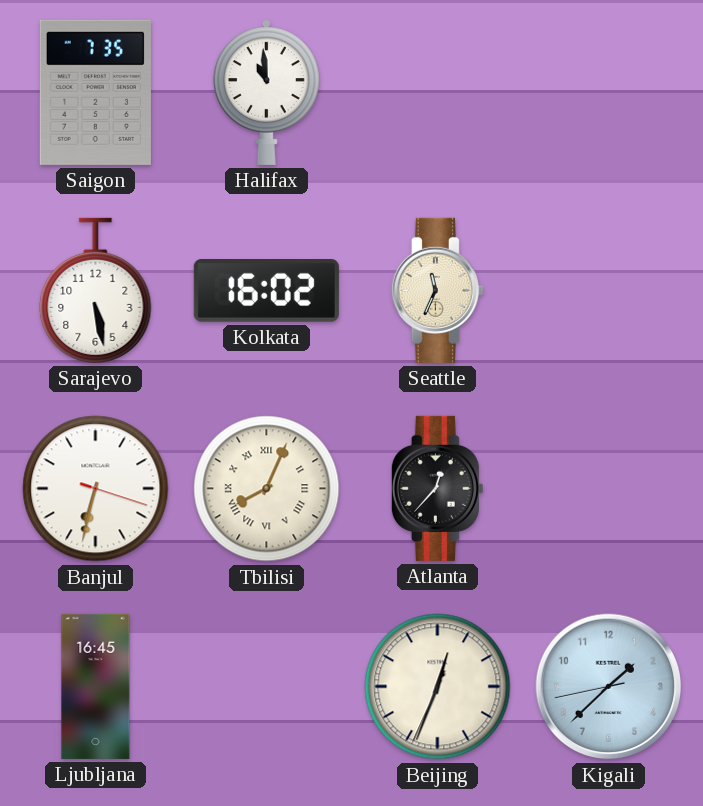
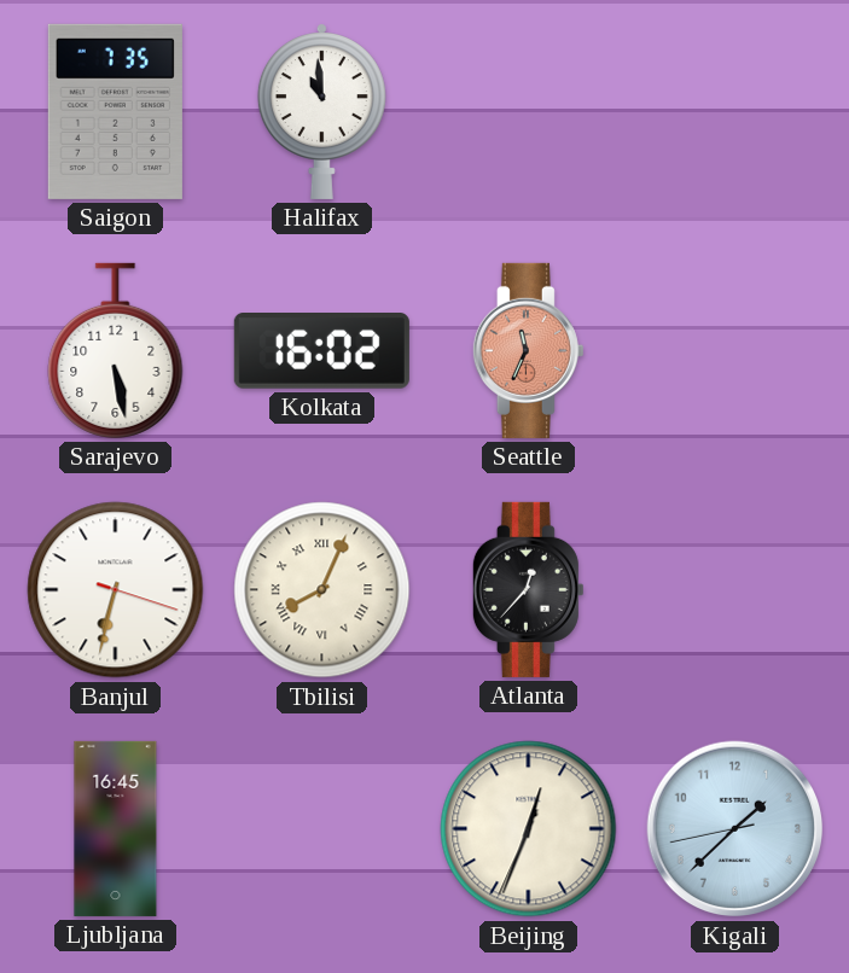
Seattle dial: cream -> salmon (528, 350)
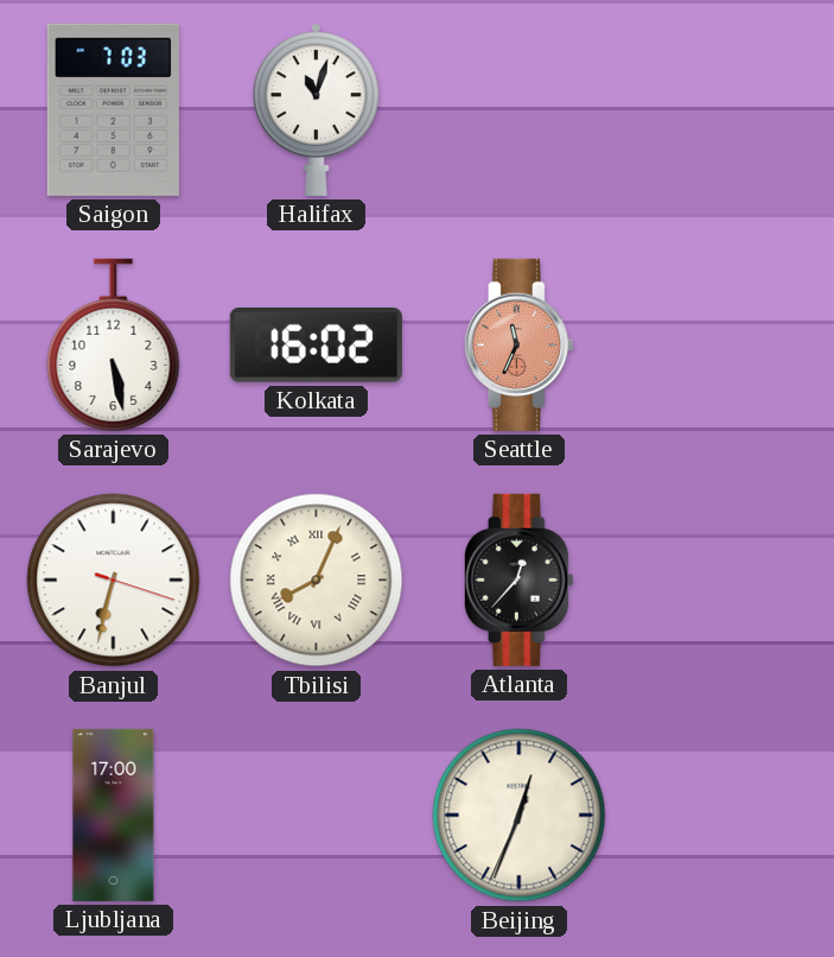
Saigon: 7:35 -> 7:03 (113, 109)
Halifax: 10:59 -> 11:03 (316, 109)
Ljubljana: 16:45 -> 17:00 (114, 815)
Kigali: 1:37 -> none (735, 829)
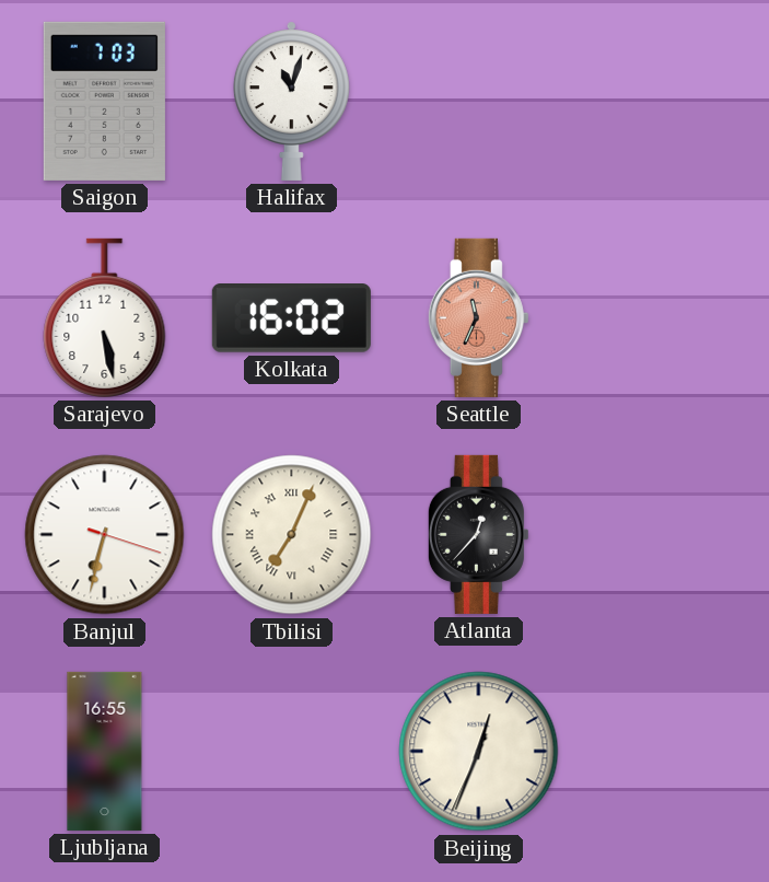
Tbilisi: 8:04 -> 7:04 (292, 535)
Ljubljana: 17:00 -> 16:55 (105, 751)
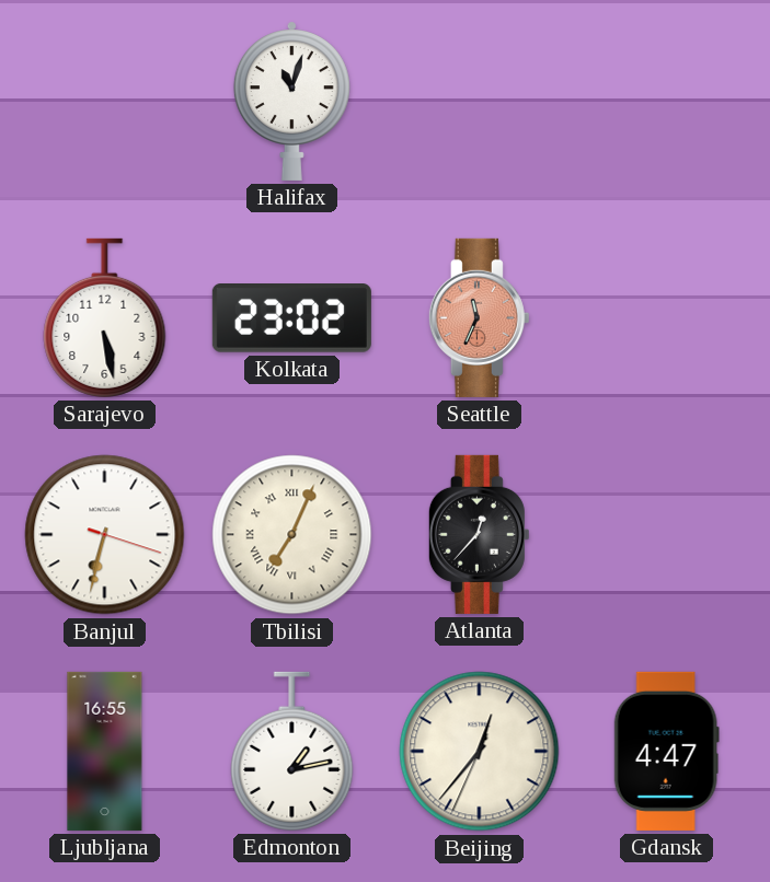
Saigon: 7:03 -> none (104, 101)
Kolkata: 16:02 -> 23:02 (291, 318)
Edmonton: none -> 1:13 (292, 751)
Beijing: 12:33 -> 12:36 (480, 752)
Gdansk: none -> 4:47 (666, 751)
